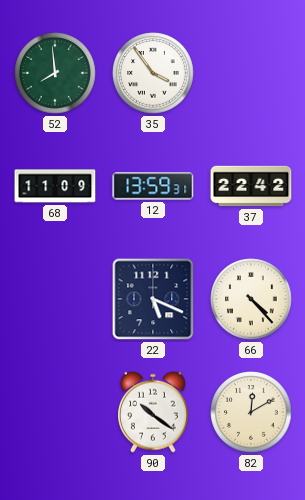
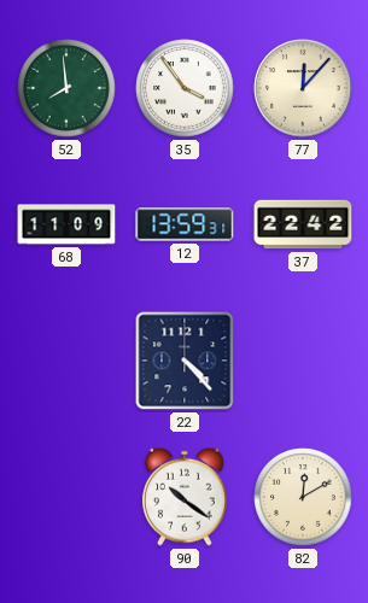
77: none -> 12:07 (303, 88)
22: 5:19 -> 4:23 (185, 361)
66: 4:23 -> none (251, 299)
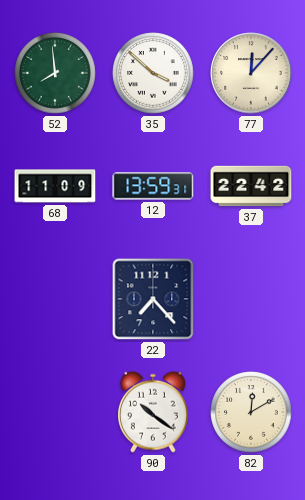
35: 3:54 -> 3:52 (153, 73)
22: 4:23 -> 7:23 (153, 299)
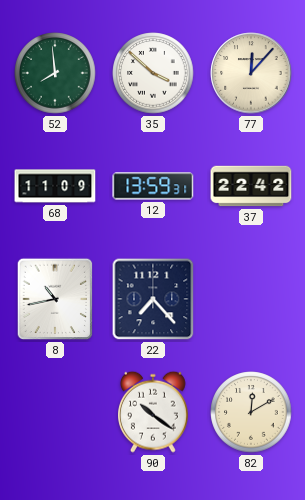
8: none -> 10:43 (55, 299)
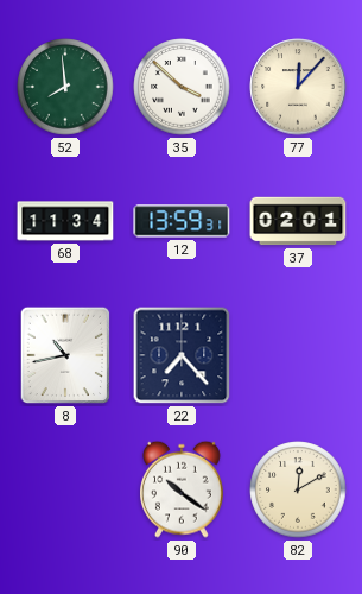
68: 11:09 -> 11:34 (65, 221)
37: 22:42 -> 02:01 (298, 221)
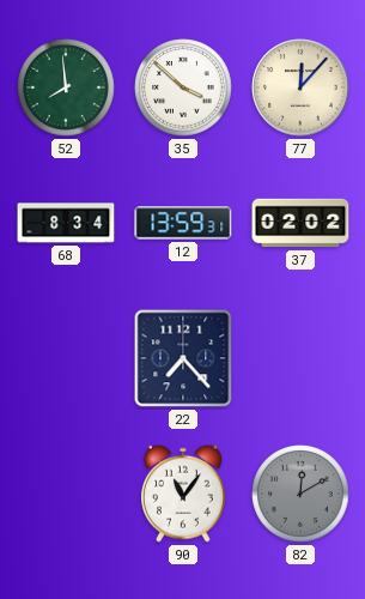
68: 11:34 -> 8:34 (66, 223)
37: 02:01 -> 02:02 (300, 223)
8: 10:43 -> none (65, 355)
90: 10:21 -> 11:06 (184, 494)
82 dial: cream -> grey (300, 494)
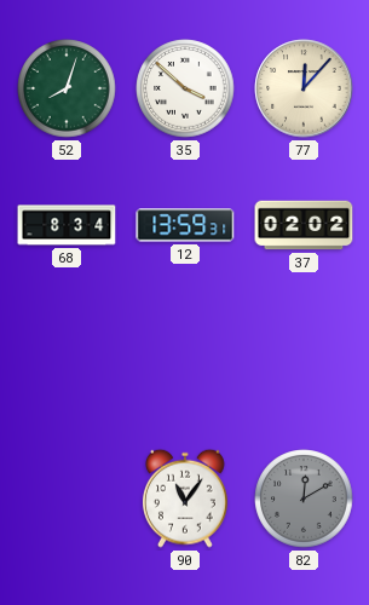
52: 7:59 -> 8:03 (67, 88)
22: 7:23 -> none (183, 358)
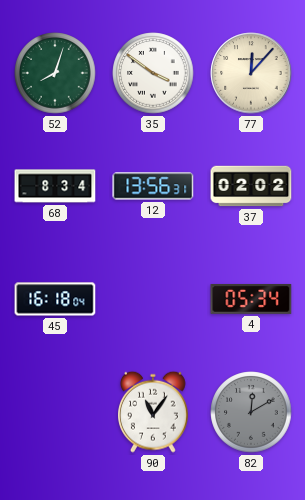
35: 3:52 -> 3:51 (153, 73)
12: 13:59 -> 13:56 (153, 186)
45: none -> 16:18 (55, 299)
4: none -> 05:34 (251, 299)
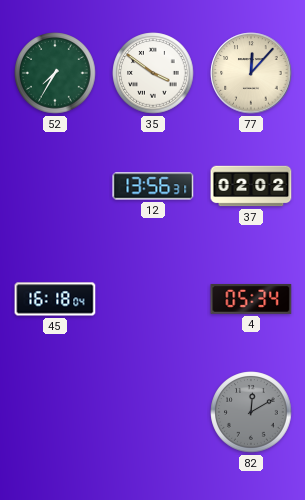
52: 8:03 -> 7:35 (55, 73)
68: 8:34 -> none (55, 186)
90: 11:06 -> none (154, 412)
